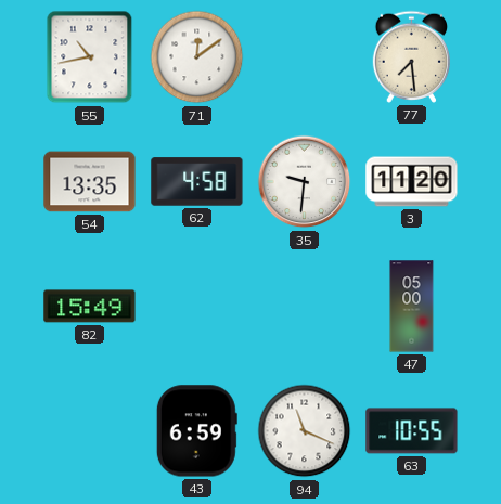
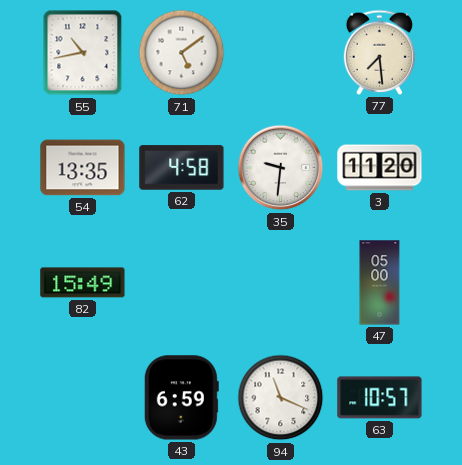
71: 12:09 -> 5:09 (182, 53)
63: 10:55 -> 10:57 (380, 398)
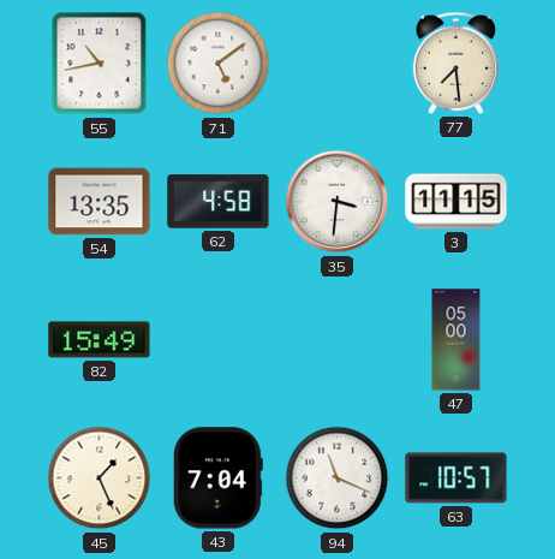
35: 9:31 -> 3:31 (338, 202)
3: 11:20 -> 11:15 (456, 202)
45: none -> 1:26 (100, 478)
43: 6:59 -> 7:04 (217, 478)
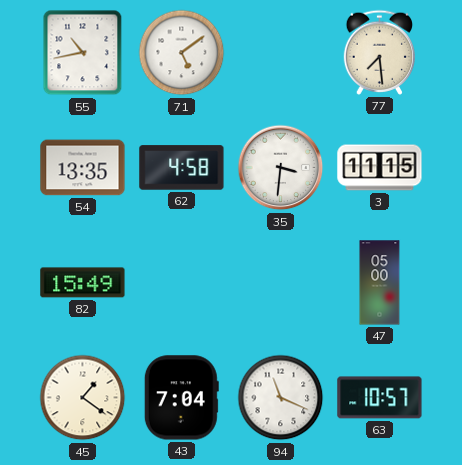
45: 1:26 -> 1:21 (83, 398)
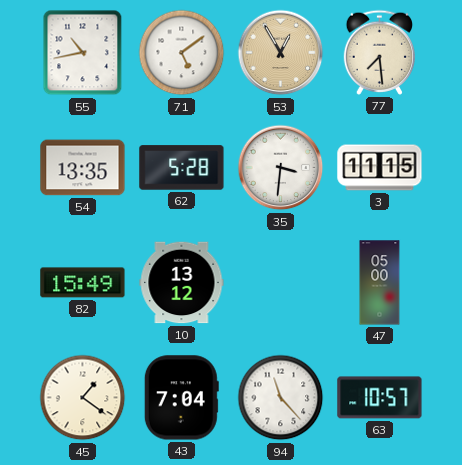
53: none -> 12:55 (281, 53)
62: 4:58 -> 5:28 (182, 168)
10: none -> 13:12 (182, 283)
94: 11:19 -> 11:23 (281, 398)
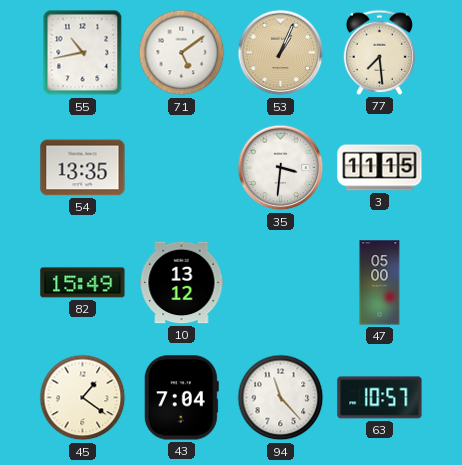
53: 12:55 -> 1:04 (281, 53)
62: 5:28 -> none (182, 168)
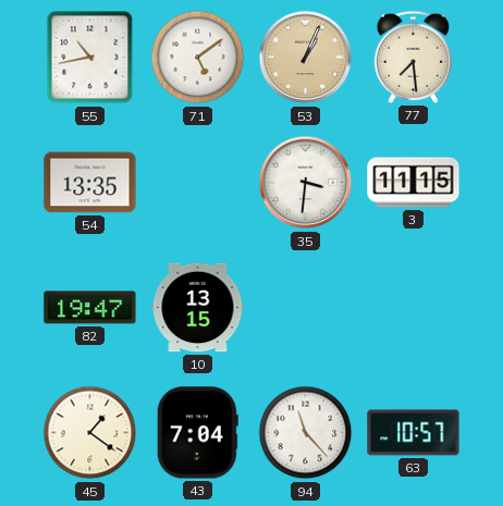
82: 15:49 -> 19:47 (90, 308)
10: 13:12 -> 13:15 (198, 308)
47: 05:00 -> none (380, 283)
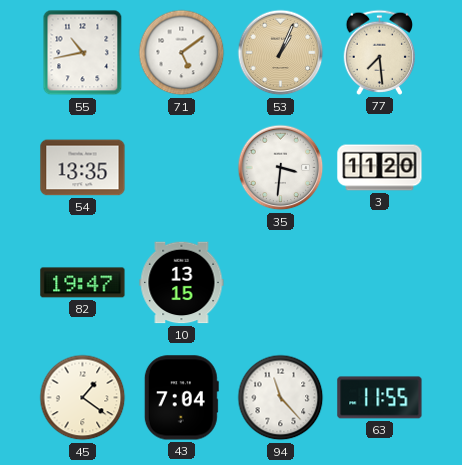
3: 11:15 -> 11:20 (380, 168)
63: 10:57 -> 11:55 (380, 398)
